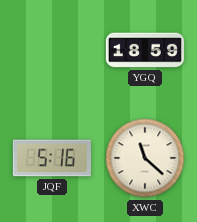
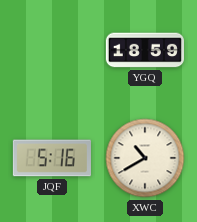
XWC: 11:22 -> 10:40 (145, 158)
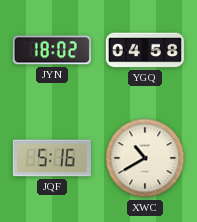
JYN: none -> 18:02 (52, 50)
YGQ: 18:59 -> 04:58 (144, 50)
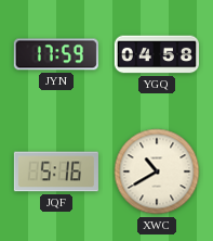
JYN: 18:02 -> 17:59 (56, 54)
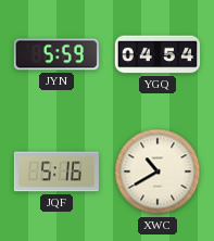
JYN: 17:59 -> 5:59 (56, 54)
YGQ: 04:58 -> 04:54 (156, 54)
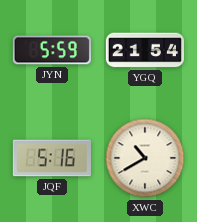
YGQ: 04:54 -> 21:54 (144, 50)
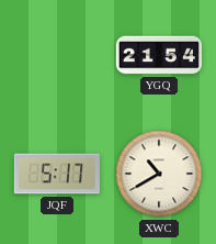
JYN: 5:59 -> none (52, 50)
JQF: 5:16 -> 5:17 (57, 174)
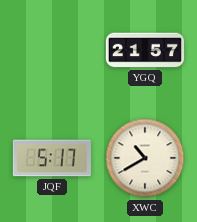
YGQ: 21:54 -> 21:57 (144, 50)
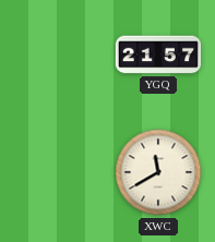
JQF: 5:17 -> none (52, 158)
XWC: 10:40 -> 11:40 (158, 172)
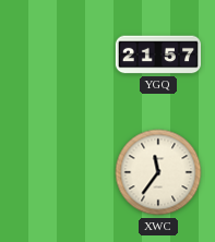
XWC: 11:40 -> 11:36 (158, 172)
